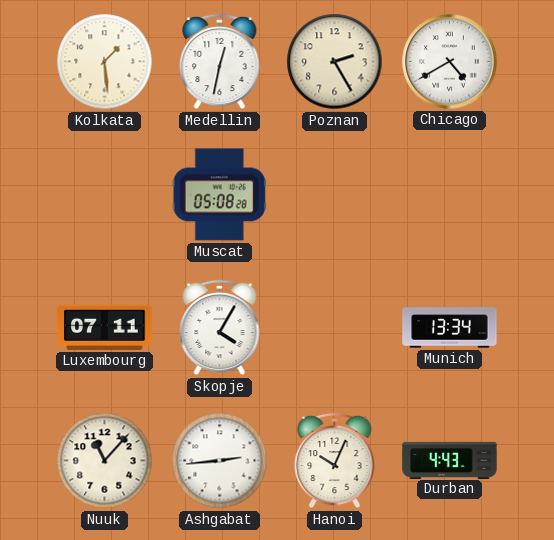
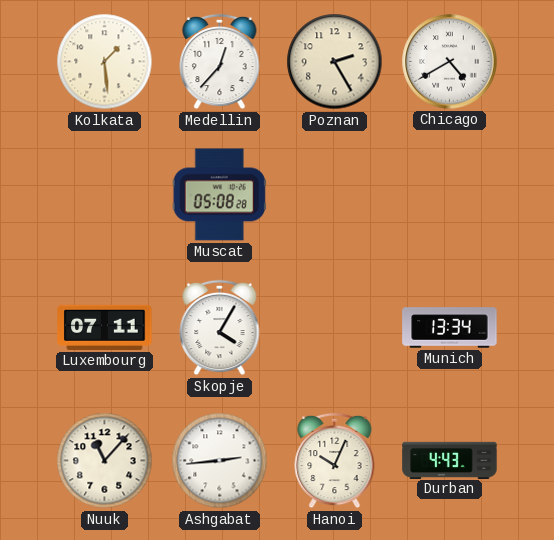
Medellin: 12:32 -> 12:37 (220, 62)
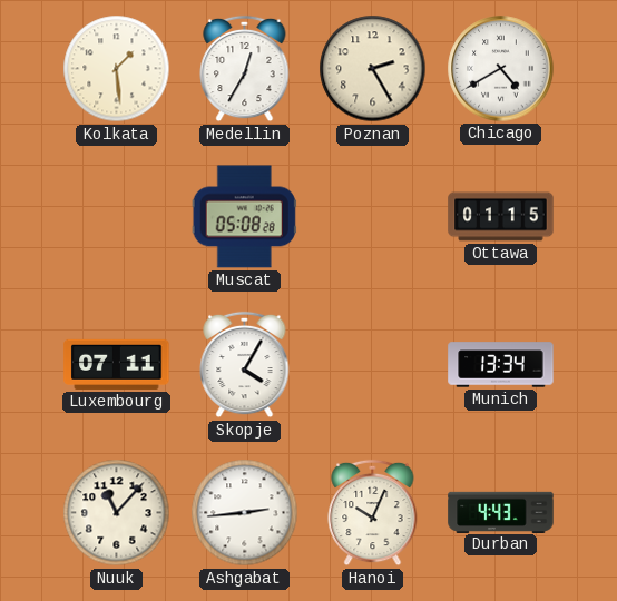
Medellin: 12:37 -> 12:35 (245, 69)
Ottawa: none -> 01:15 (501, 217)
